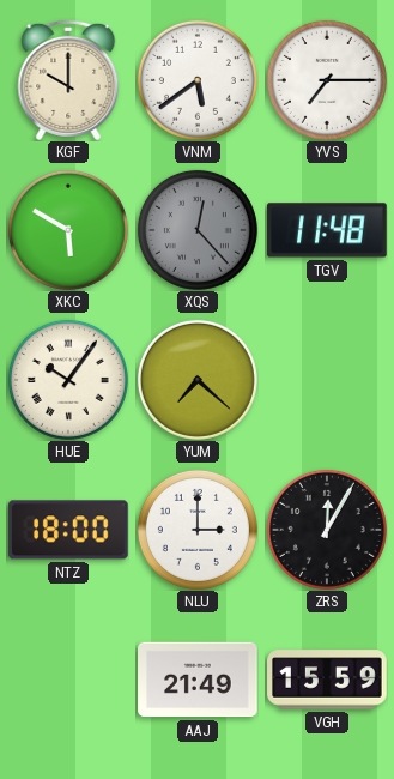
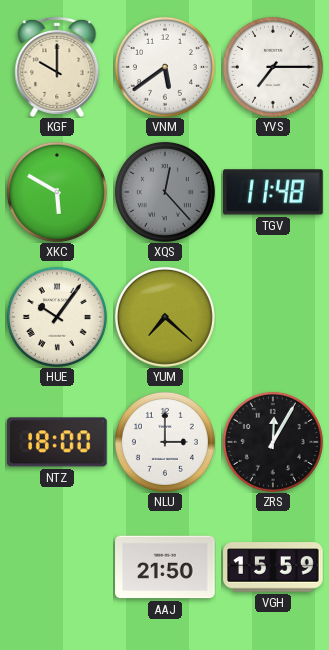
AAJ: 21:49 -> 21:50 (165, 567)
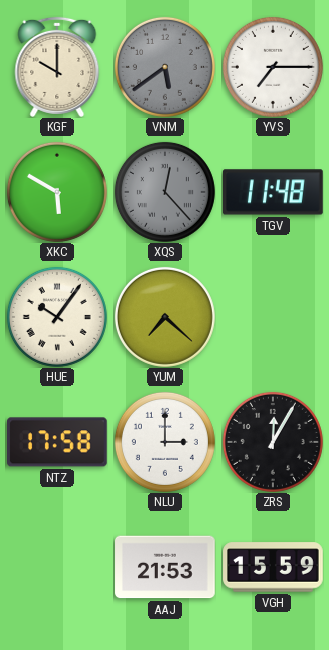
VNM dial: white -> grey (165, 67)
NTZ: 18:00 -> 17:58 (58, 442)
AAJ: 21:50 -> 21:53 (165, 567)
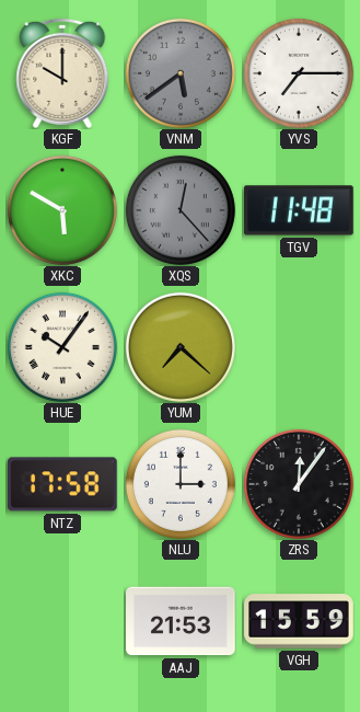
ZRS: 12:05 -> 12:06 (299, 484)
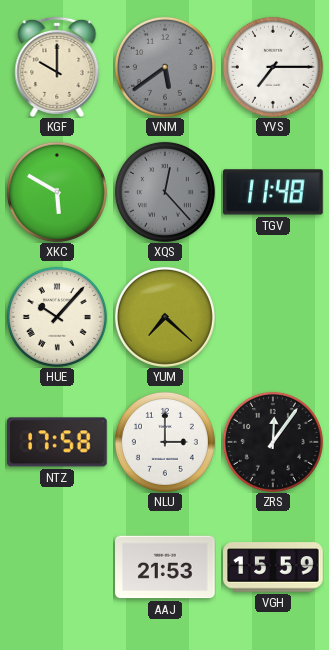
HUE: 10:06 -> 10:07 (57, 317)
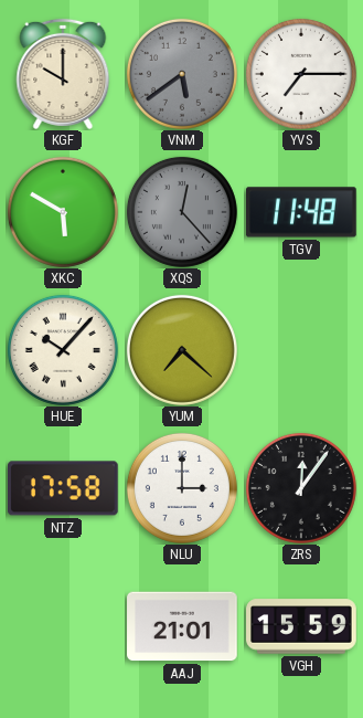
AAJ: 21:53 -> 21:01 (182, 626)
